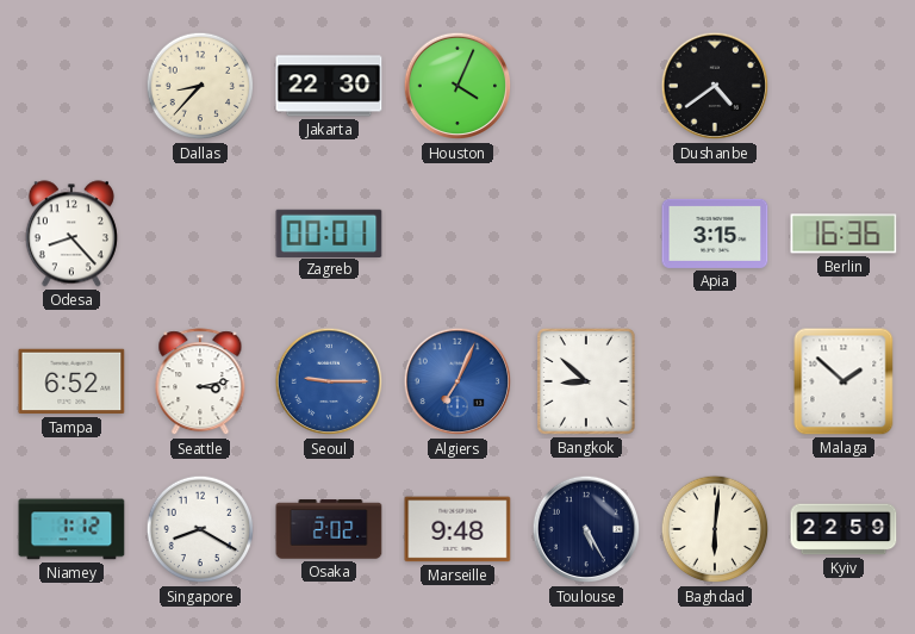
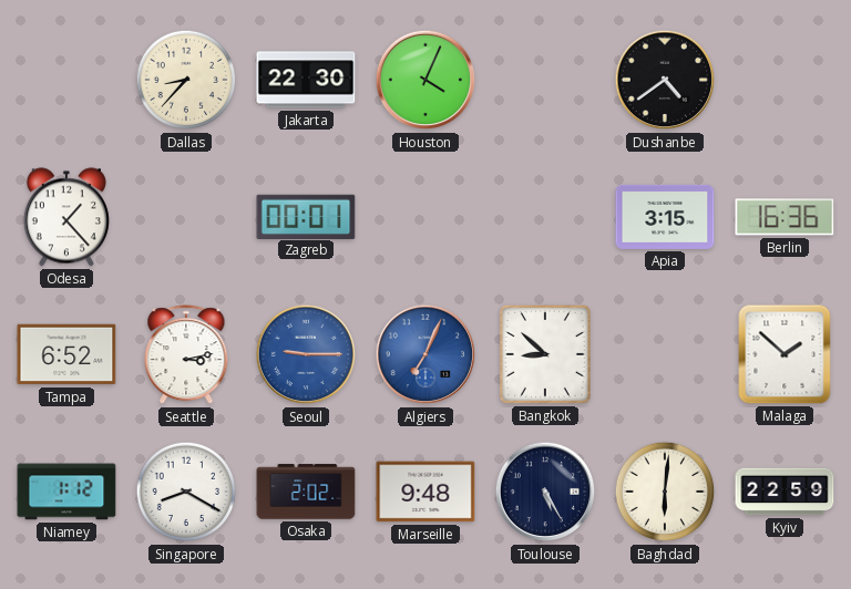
Odesa: 8:23 -> 1:23 (66, 217)
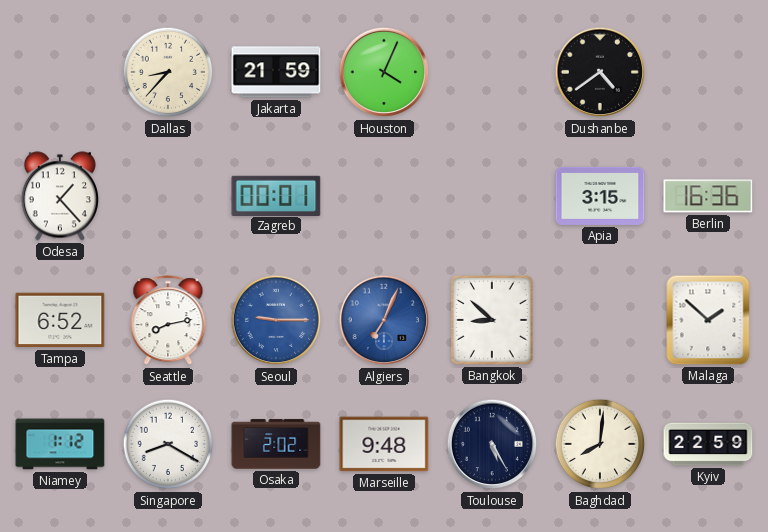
Jakarta: 22:30 -> 21:59 (276, 72)
Seattle: 3:13 -> 8:13 (168, 321)
Baghdad: 6:01 -> 8:01 (600, 444)
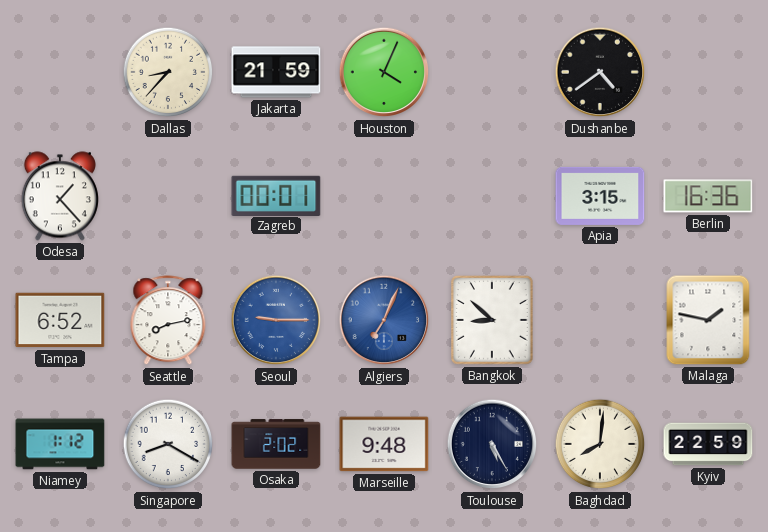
Malaga: 1:52 -> 1:47 (708, 320)
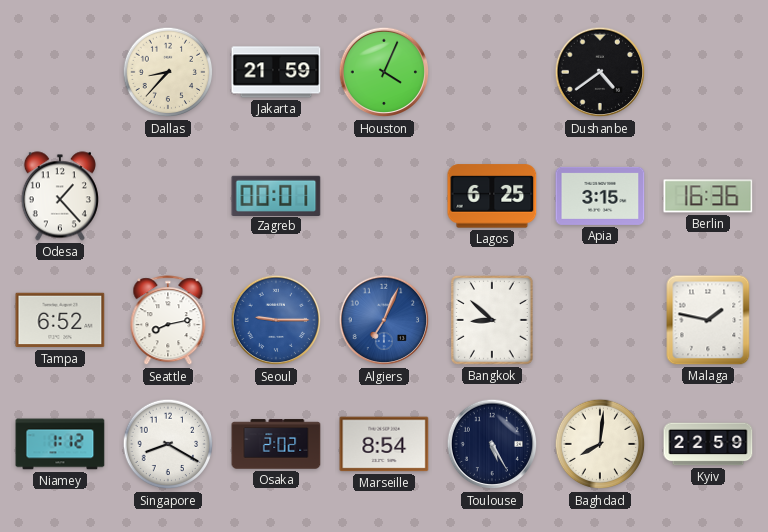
Lagos: none -> 6:25 (492, 196)
Marseille: 9:48 -> 8:54 (384, 444)
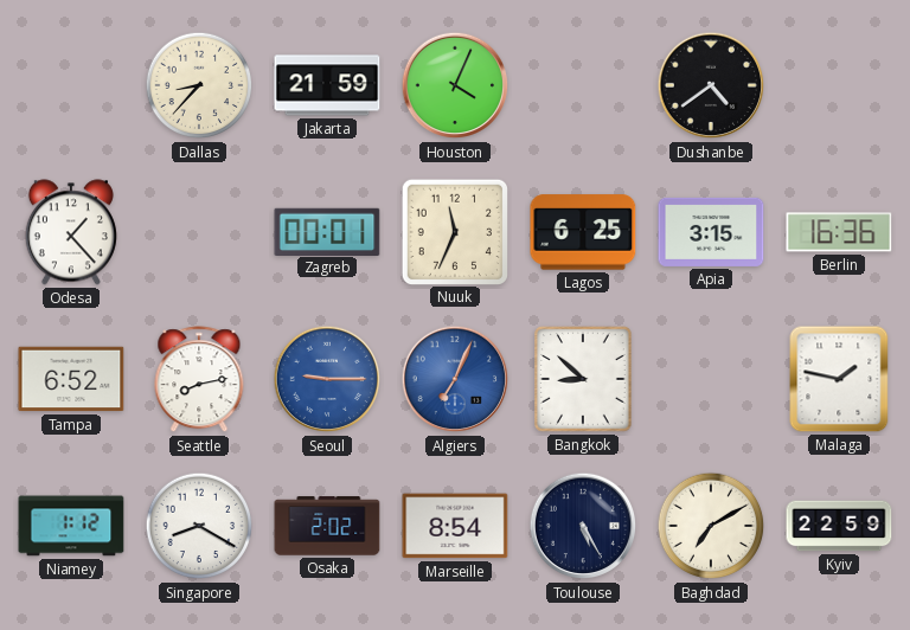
Nuuk: none -> 11:34 (454, 231)
Baghdad: 8:01 -> 7:10 (711, 526)
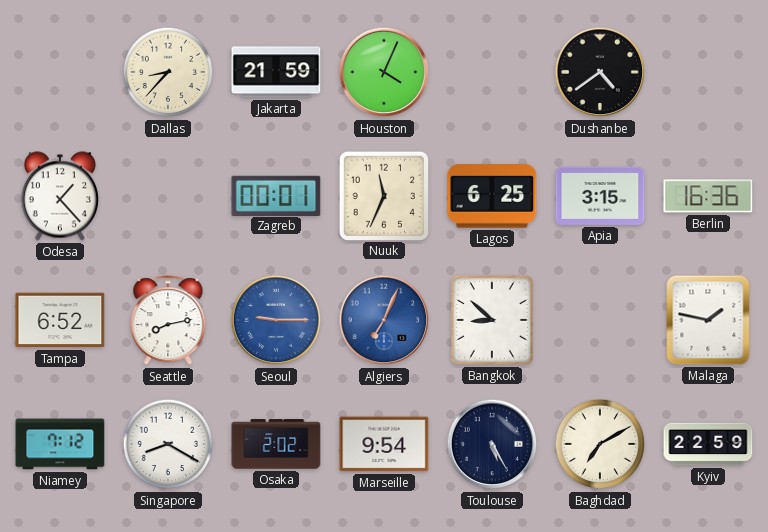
Niamey: 1:12 -> 7:12 (60, 444)
Marseille: 8:54 -> 9:54 (384, 444)
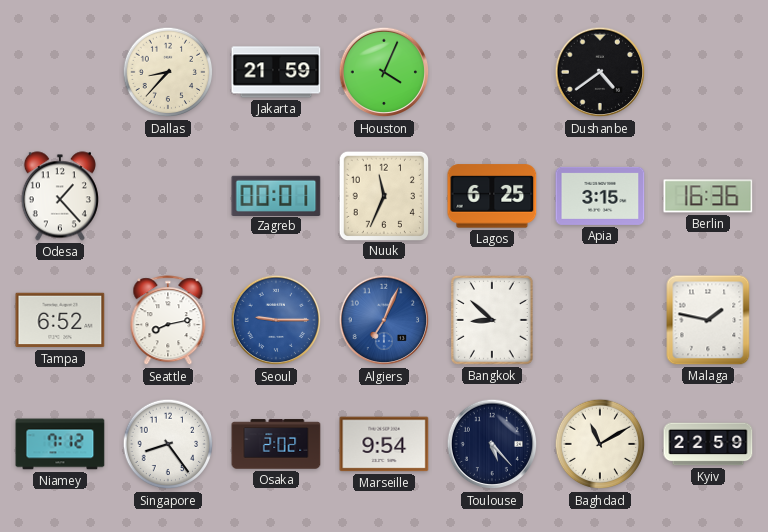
Singapore: 8:20 -> 8:24 (168, 444)
Toulouse: 5:25 -> 5:23 (492, 444)
Baghdad: 7:10 -> 11:10 (600, 444)
